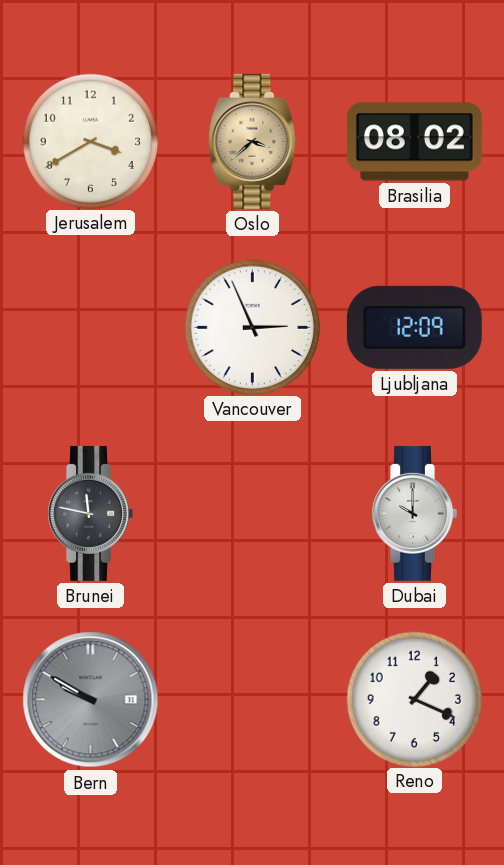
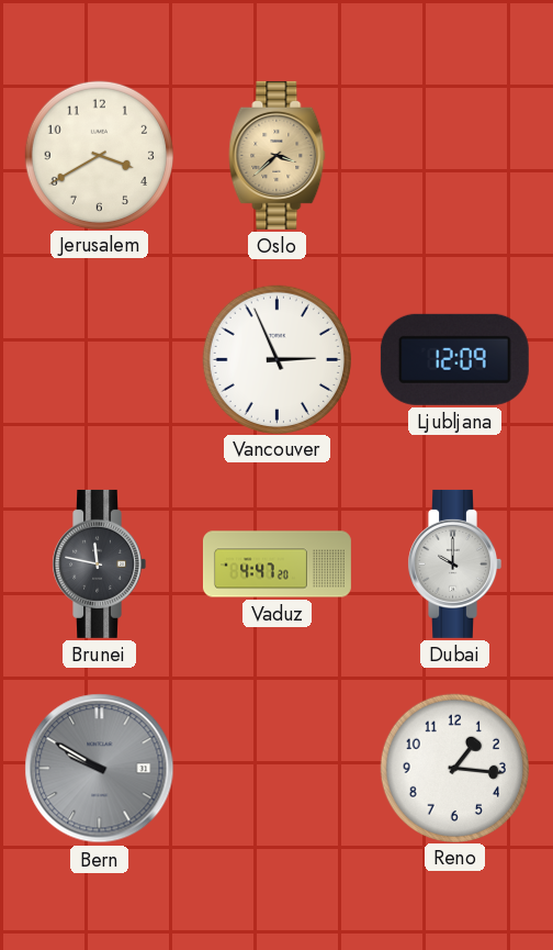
Brasilia: 08:02 -> none (414, 142)
Vaduz: none -> 4:47 (278, 565)
Reno: 1:19 -> 1:16 (454, 768)
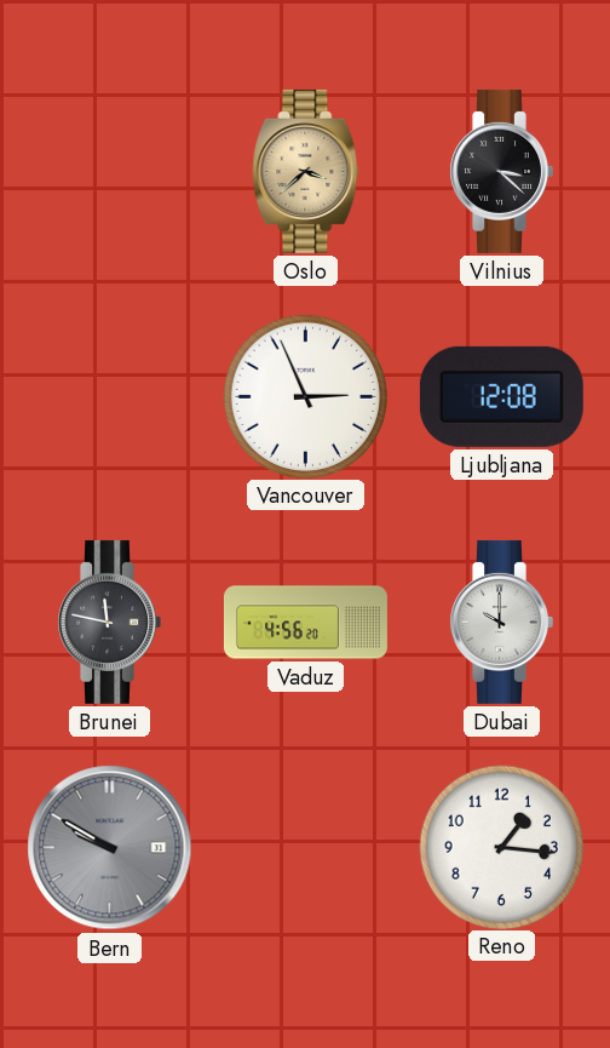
Jerusalem: 3:40 -> none (99, 155)
Vilnius: none -> 3:22 (501, 171)
Ljubljana: 12:09 -> 12:08 (501, 396)
Vaduz: 4:47 -> 4:56 (306, 623)
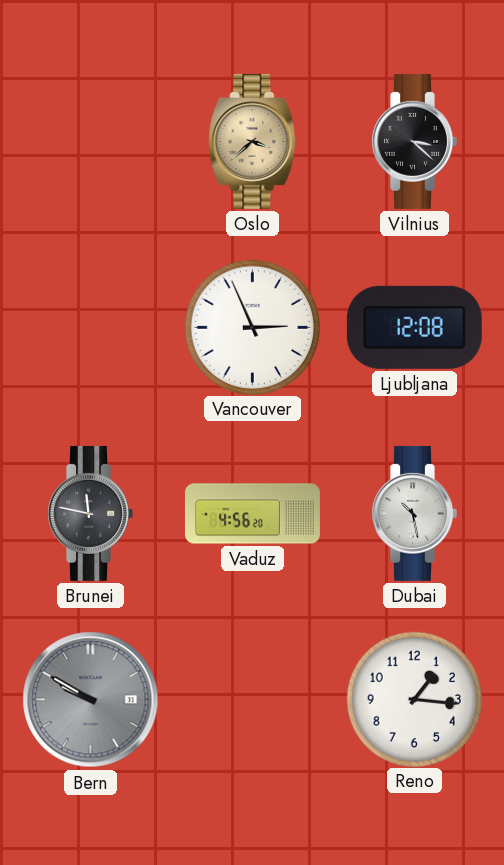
Dubai: 10:00 -> 10:28 (414, 513)
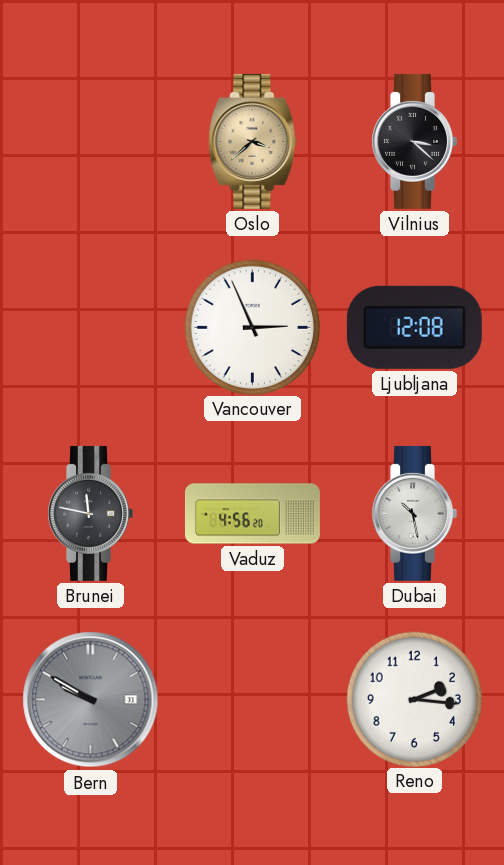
Reno: 1:16 -> 2:16 (414, 699)
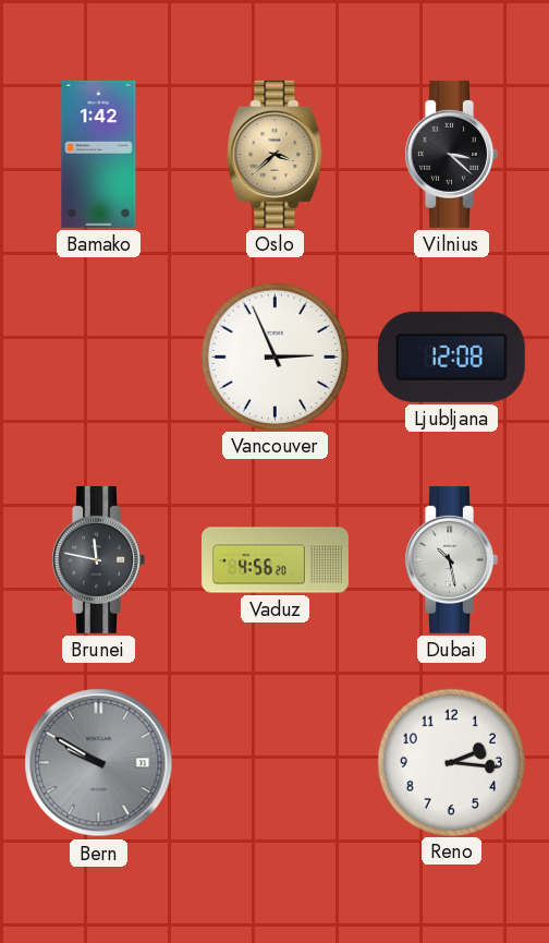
Bamako: none -> 1:42 (99, 154)
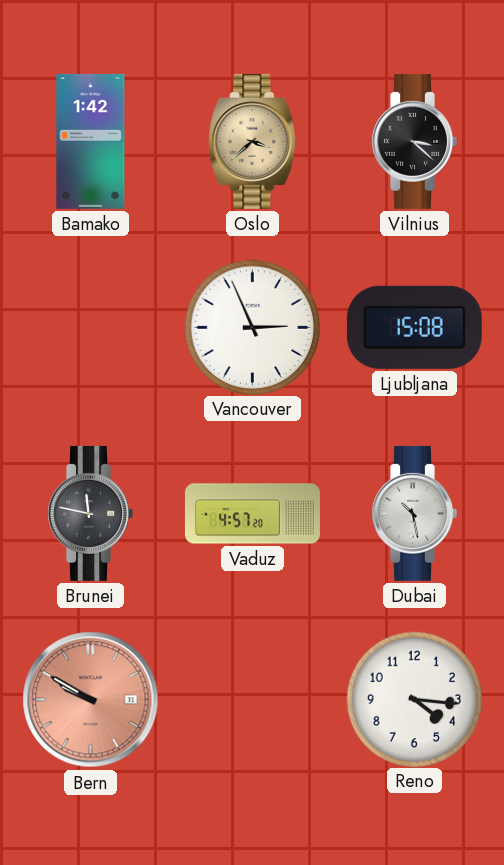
Ljubljana: 12:08 -> 15:08 (414, 327)
Vaduz: 4:56 -> 4:57 (253, 514)
Bern dial: grey -> salmon (91, 700)
Reno: 2:16 -> 4:16 (414, 699)
